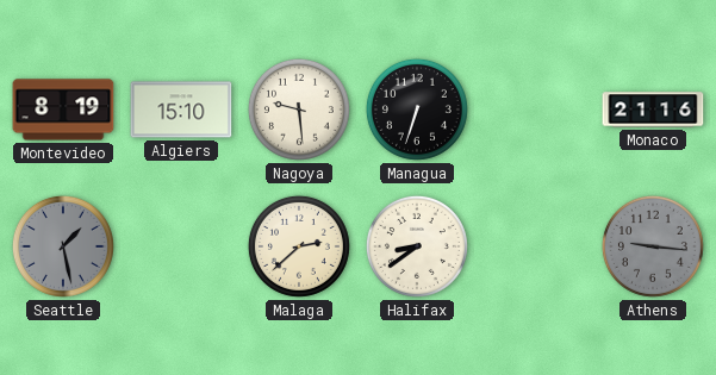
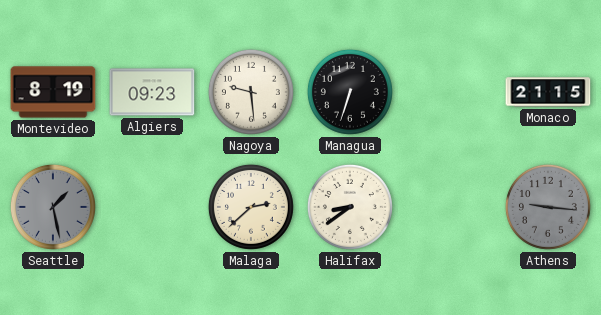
Algiers: 15:10 -> 09:23 (152, 92)
Monaco: 21:16 -> 21:15 (548, 92)
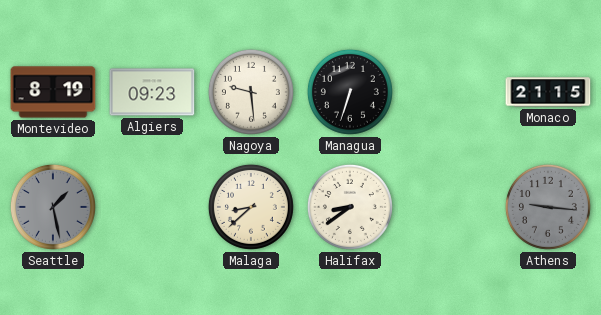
Malaga: 2:38 -> 8:38 (251, 207)
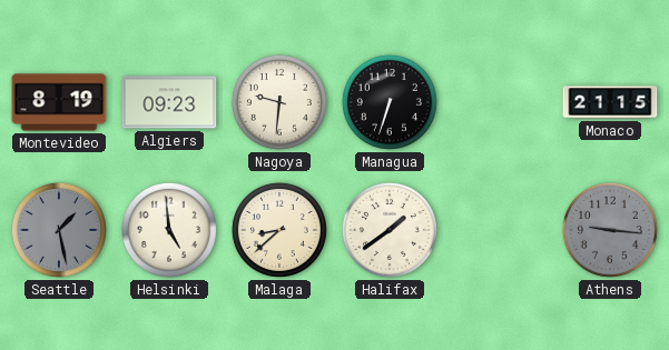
Nagoya: 9:29 -> 9:31 (279, 102)
Helsinki: none -> 4:59 (169, 230)
Halifax: 8:39 -> 1:39 (390, 230)
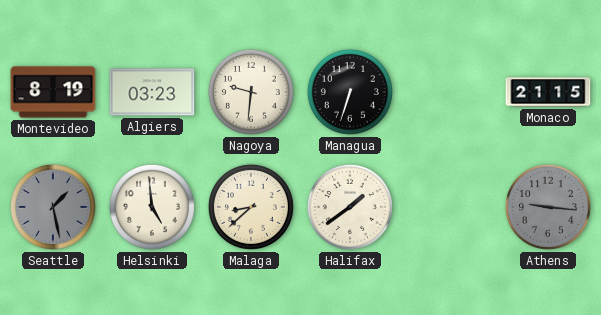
Algiers: 09:23 -> 03:23 (152, 92)
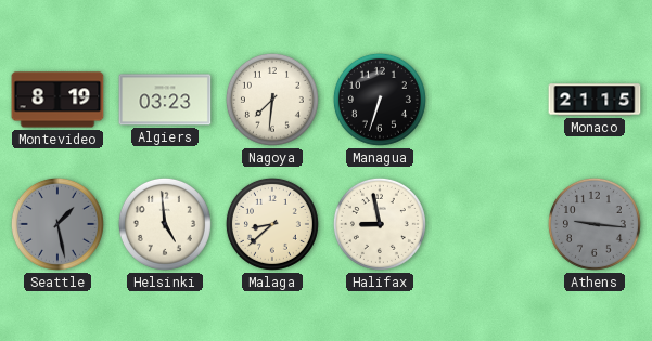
Nagoya: 9:31 -> 7:31 (272, 100)
Halifax: 1:39 -> 8:58 (380, 224)
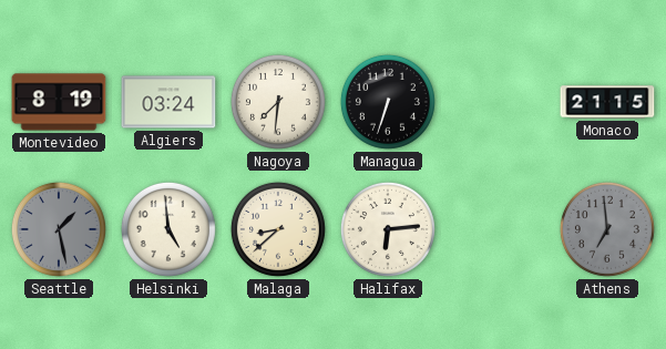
Algiers: 03:23 -> 03:24 (168, 102)
Halifax: 8:58 -> 6:14 (388, 229)
Athens: 9:16 -> 6:59 (607, 229)
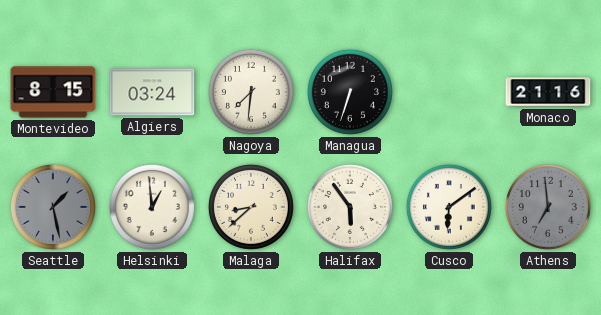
Montevideo: 8:19 -> 8:15 (53, 92)
Monaco: 21:15 -> 21:16 (548, 92)
Helsinki: 4:59 -> 12:59 (152, 207)
Halifax: 6:14 -> 5:54 (350, 207)
Cusco: none -> 6:09 (449, 207)
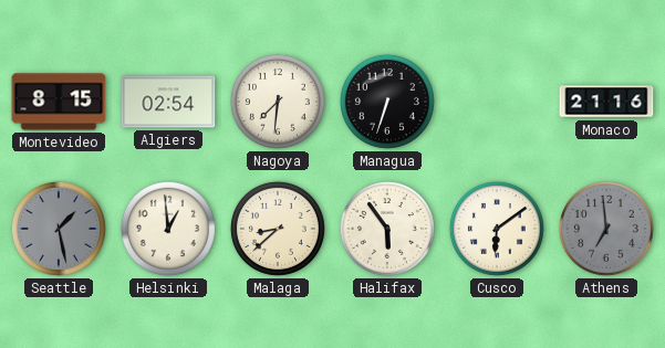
Algiers: 03:24 -> 02:54 (168, 102)
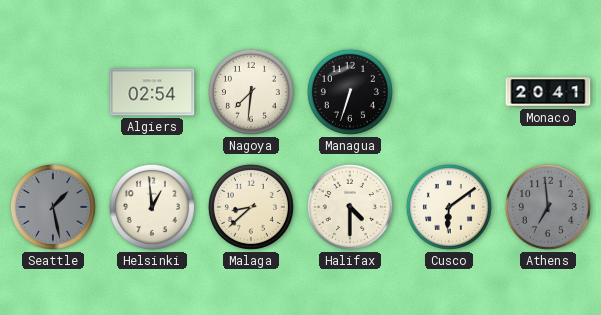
Montevideo: 8:15 -> none (59, 102)
Monaco: 21:16 -> 20:41 (548, 92)
Halifax: 5:54 -> 4:30 (350, 207)
